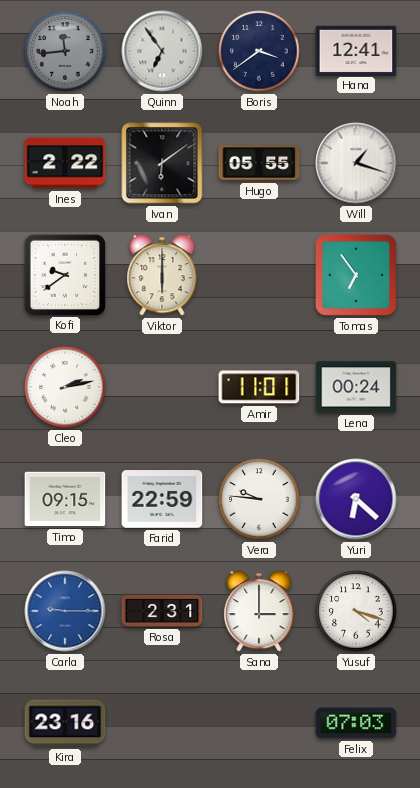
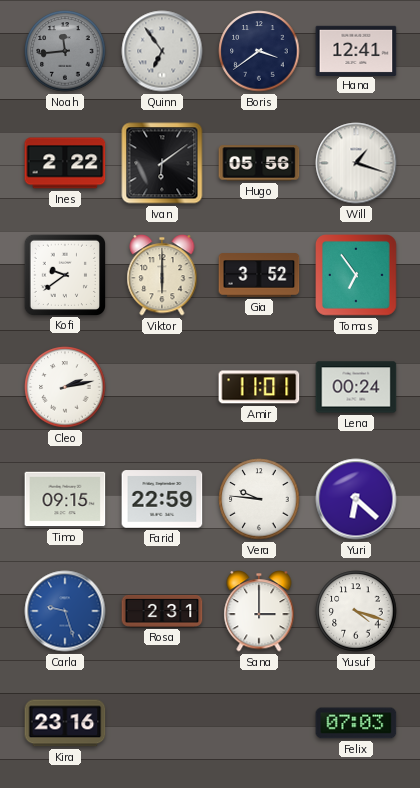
Hugo: 05:55 -> 05:56 (259, 163)
Gia: none -> 3:52 (259, 275)
Carla: 9:15 -> 9:27 (65, 611)
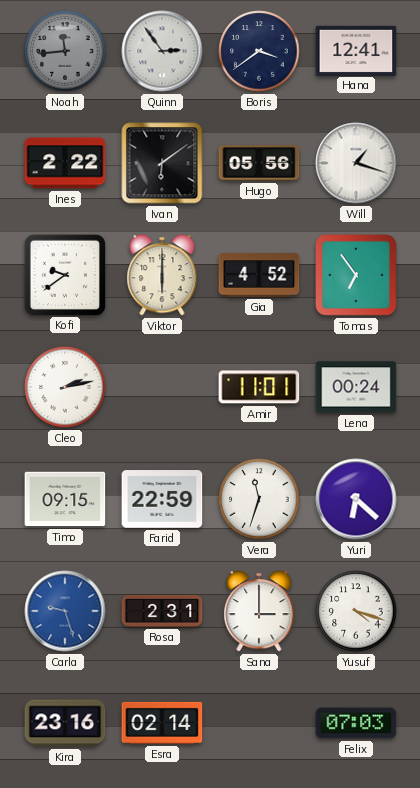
Quinn: 6:54 -> 2:54 (162, 51)
Gia: 3:52 -> 4:52 (259, 275)
Vera: 9:46 -> 11:33 (259, 499)
Esra: none -> 02:14 (162, 723)
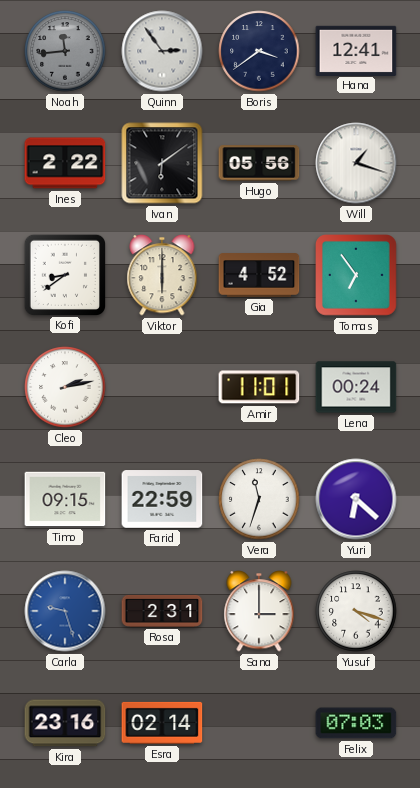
Kofi: 9:39 -> 8:39 (64, 274)
